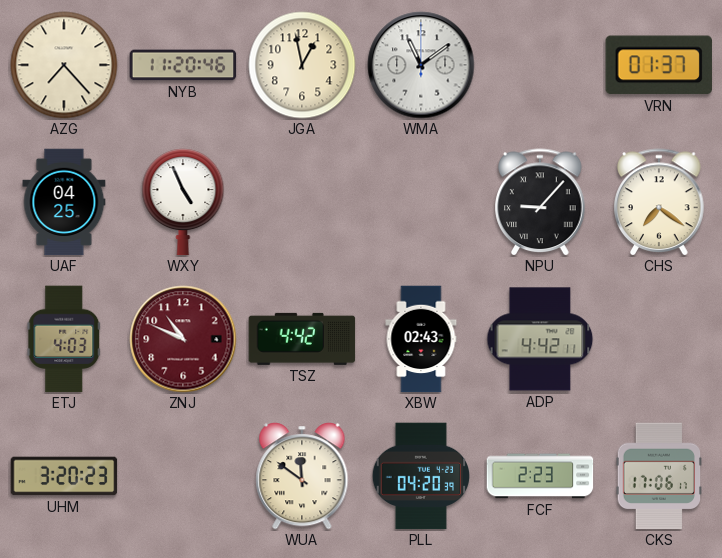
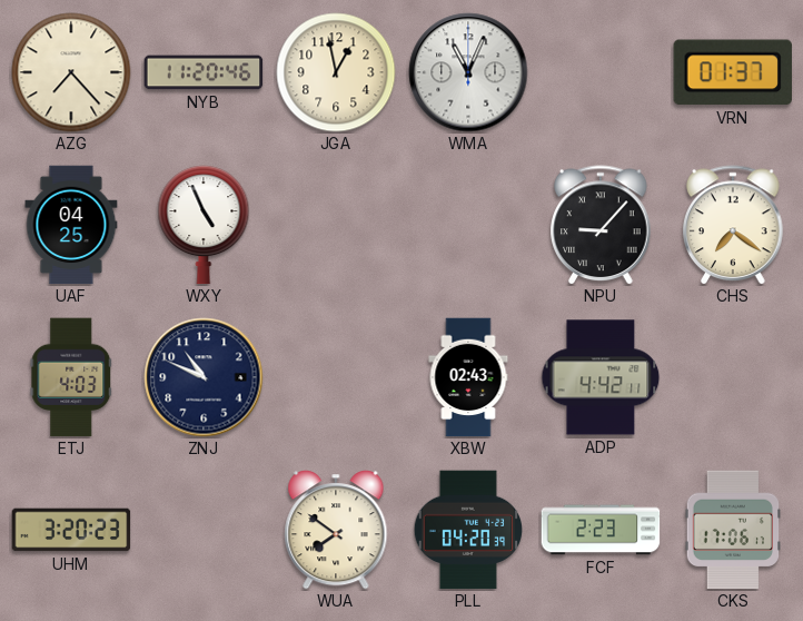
WMA: 11:09 -> 11:04 (468, 72)
ZNJ dial: burgundy -> navy (204, 377)
TSZ: 4:42 -> none (302, 339)
WUA: 11:51 -> 7:51 (336, 530)
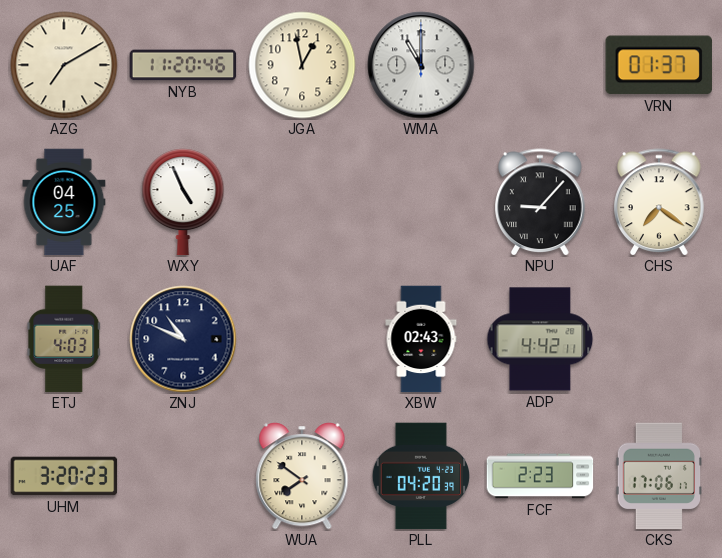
AZG: 7:23 -> 7:10 (64, 65)
WMA: 11:04 -> 11:00 (421, 65)
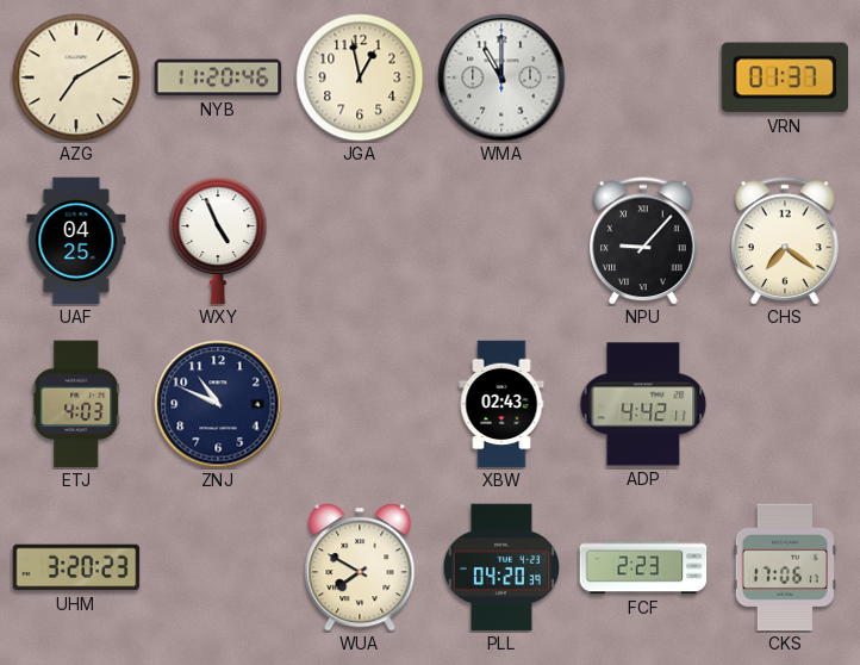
WUA: 7:51 -> 7:50 (360, 567)
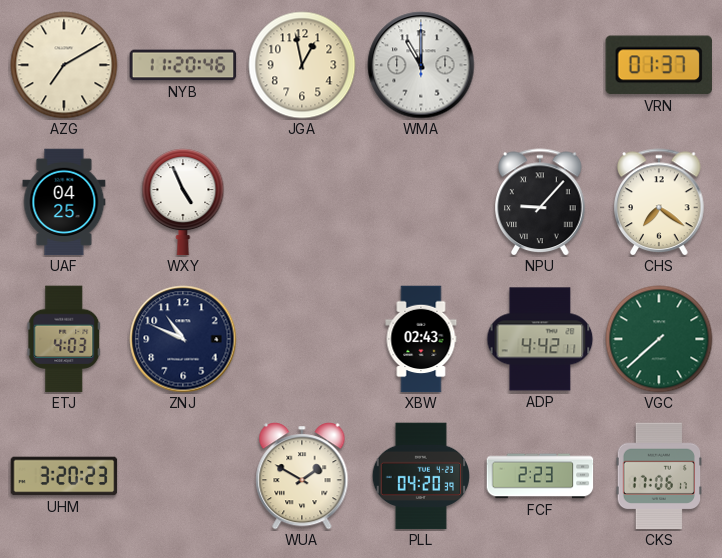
VGC: none -> 7:38 (659, 339)
WUA: 7:50 -> 1:50 (302, 476)
